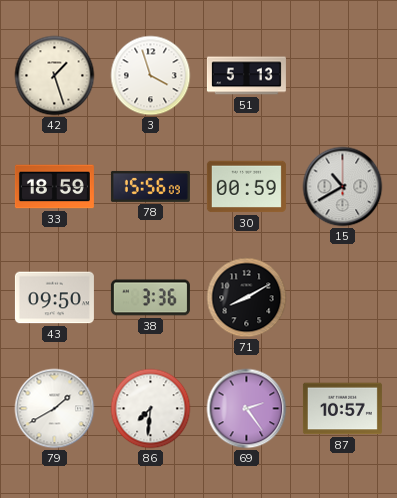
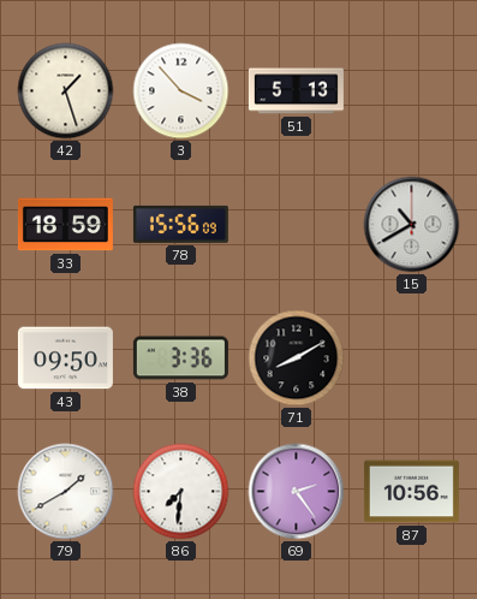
3: 3:57 -> 3:53 (181, 91)
30: 00:59 -> none (246, 187)
87: 10:57 -> 10:56 (411, 492)
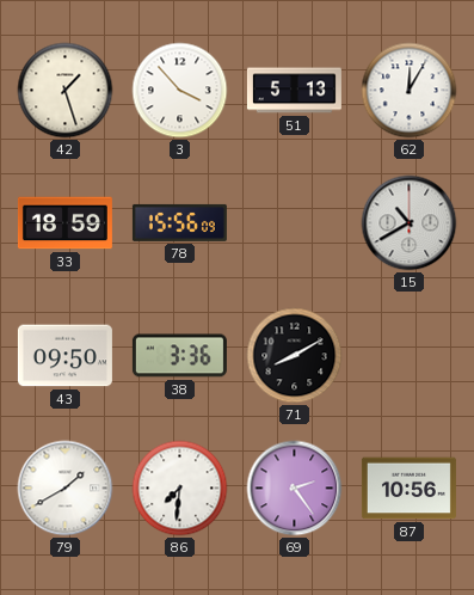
62: none -> 12:05 (410, 91)
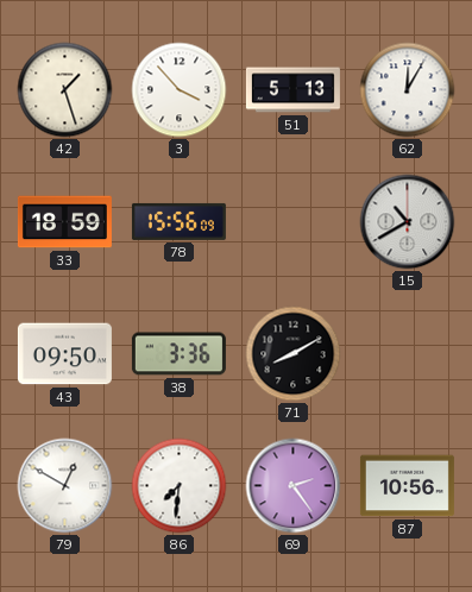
79: 1:40 -> 12:50 (65, 486)
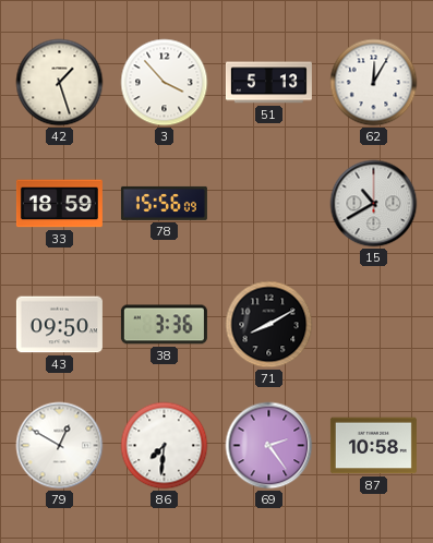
87: 10:56 -> 10:58 (373, 446)
